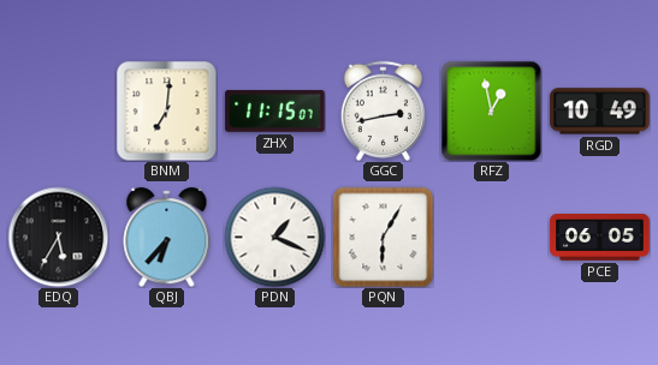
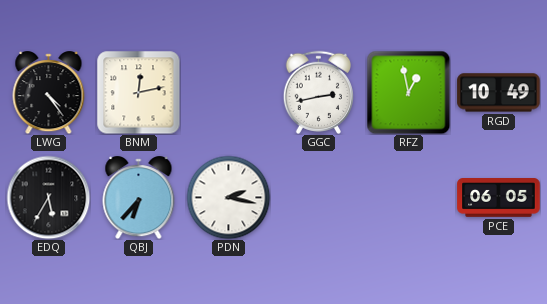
LWG: none -> 4:24 (49, 93)
BNM: 7:01 -> 12:13 (138, 92)
ZHX: 11:15 -> none (275, 110)
PDN: 1:19 -> 2:17 (228, 197)
PQN: 6:05 -> none (383, 237)
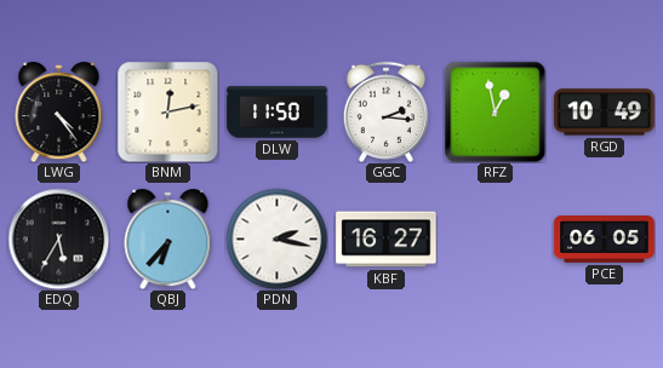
DLW: none -> 11:50 (278, 113)
GGC: 2:43 -> 2:16 (385, 111)
KBF: none -> 16:27 (387, 240)
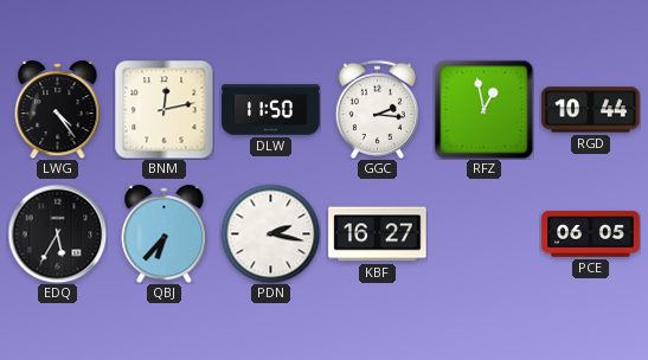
RGD: 10:49 -> 10:44 (591, 110)
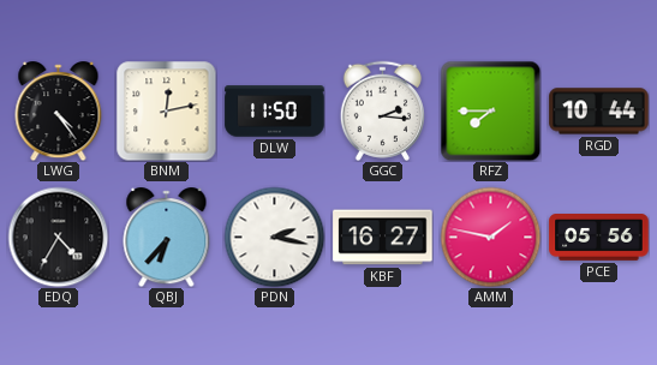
RFZ: 12:58 -> 7:45 (490, 110)
EDQ: 5:35 -> 4:35 (58, 237)
AMM: none -> 1:47 (490, 237)
PCE: 06:05 -> 05:56 (599, 238)
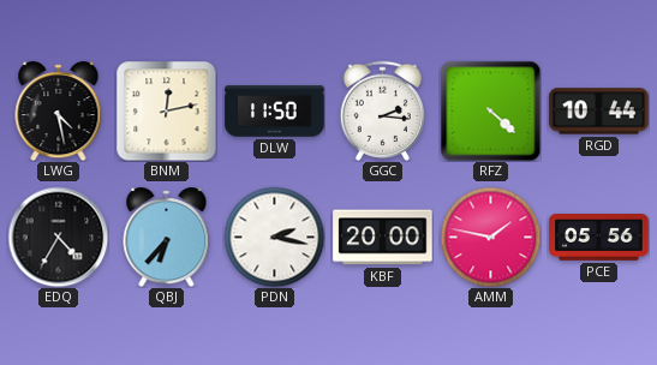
LWG: 4:24 -> 4:28 (59, 112)
RFZ: 7:45 -> 4:22 (490, 110)
KBF: 16:27 -> 20:00 (383, 238)
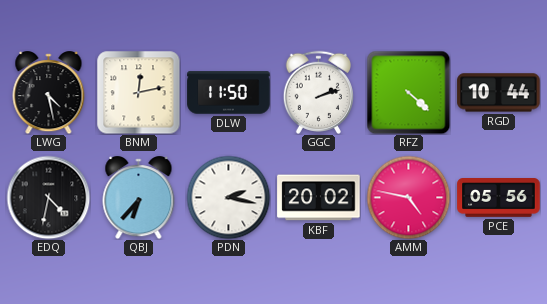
GGC: 2:16 -> 2:12 (318, 92)
EDQ: 4:35 -> 4:32 (48, 197)
KBF: 20:00 -> 20:02 (319, 198)
AMM: 1:47 -> 4:47 (408, 197)
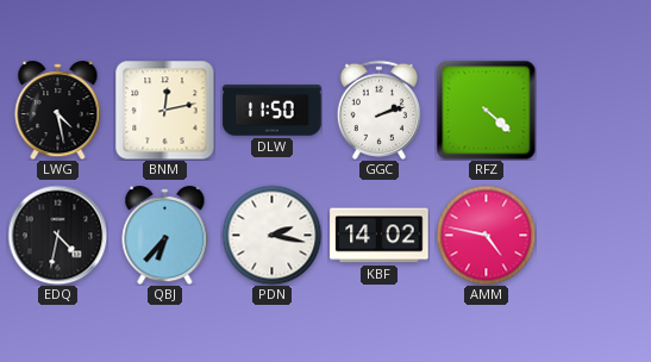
RGD: 10:44 -> none (499, 93)
KBF: 20:02 -> 14:02 (380, 236)
PCE: 05:56 -> none (499, 198)
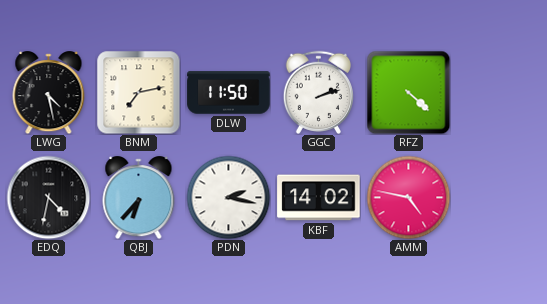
BNM: 12:13 -> 7:13 (138, 92)
